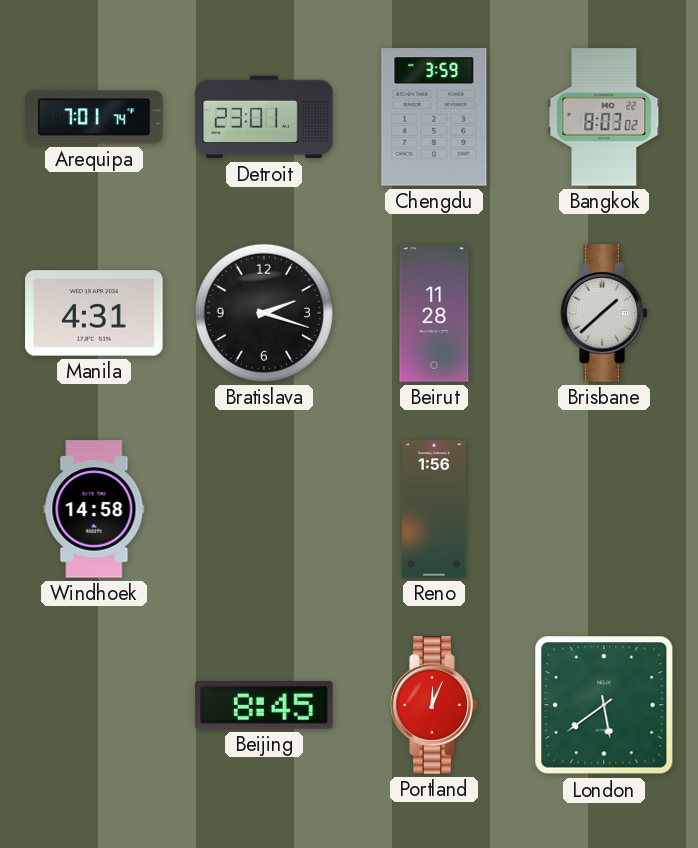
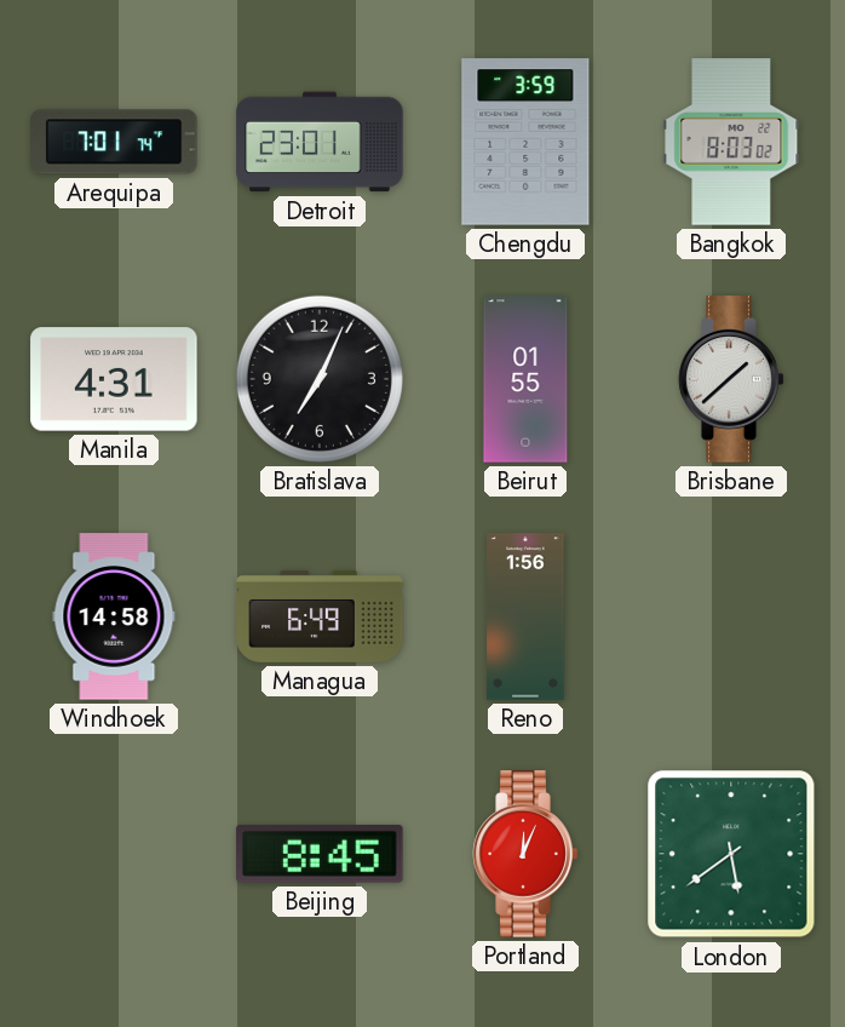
Bratislava: 2:18 -> 7:04 (320, 379)
Beirut: 11:28 -> 01:55 (525, 379)
Managua: none -> 6:49 (320, 616)
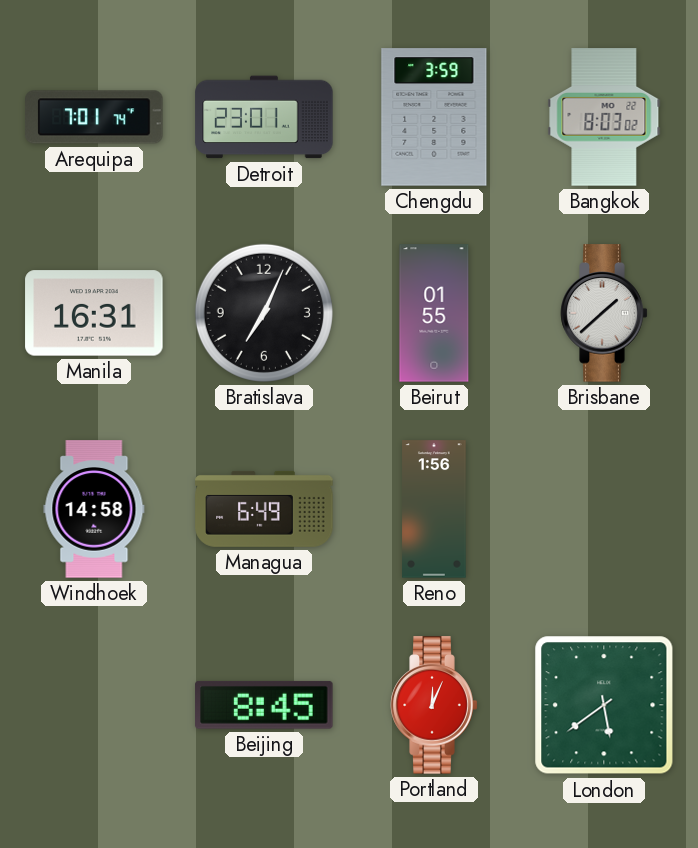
Manila: 4:31 -> 16:31 (94, 313)
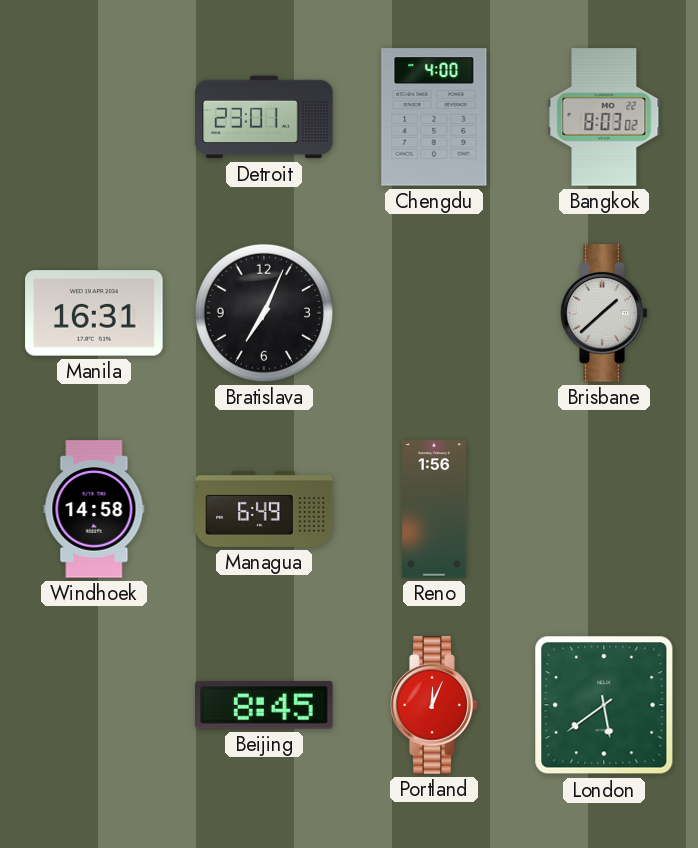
Arequipa: 7:01 -> none (94, 117)
Chengdu: 3:59 -> 4:00 (434, 117)
Beirut: 01:55 -> none (434, 313)
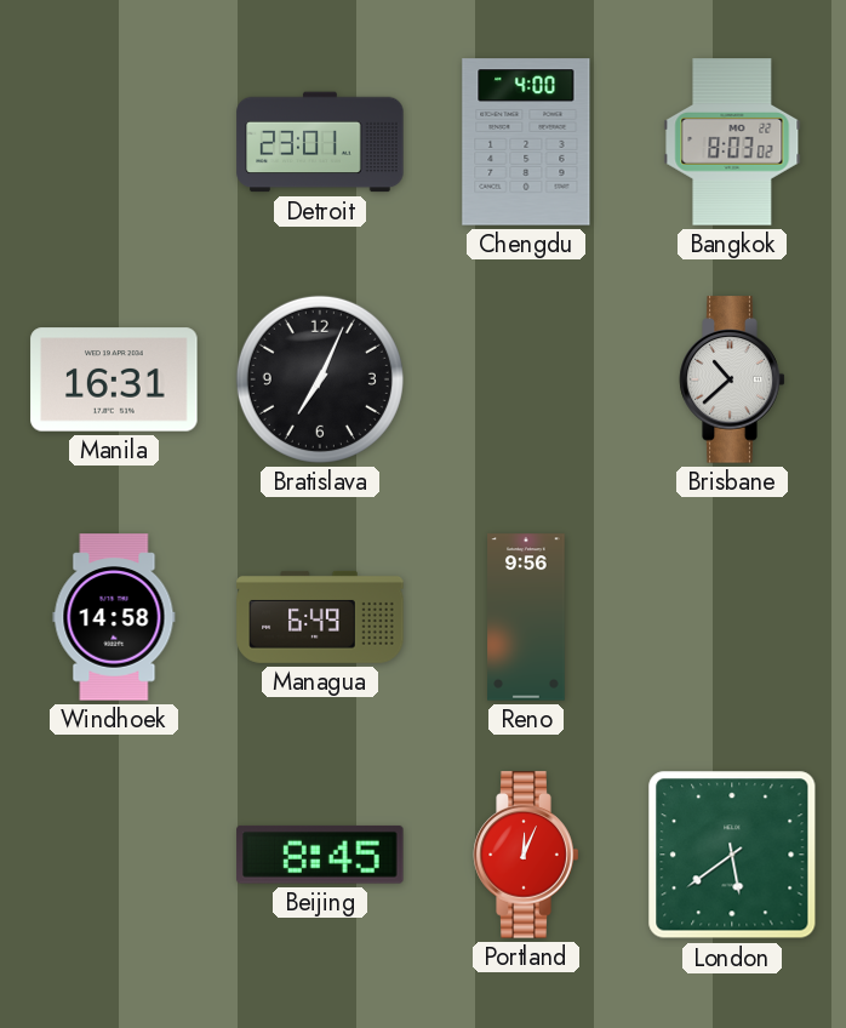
Brisbane: 1:38 -> 10:38 (732, 379)
Reno: 1:56 -> 9:56 (526, 617)
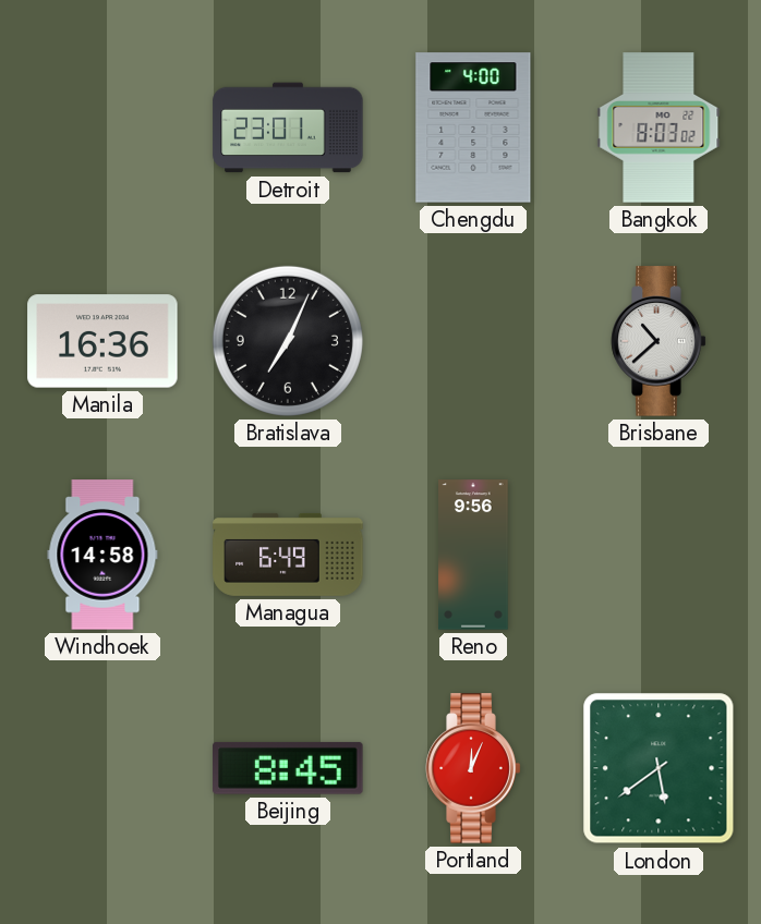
Manila: 16:31 -> 16:36 (102, 341)
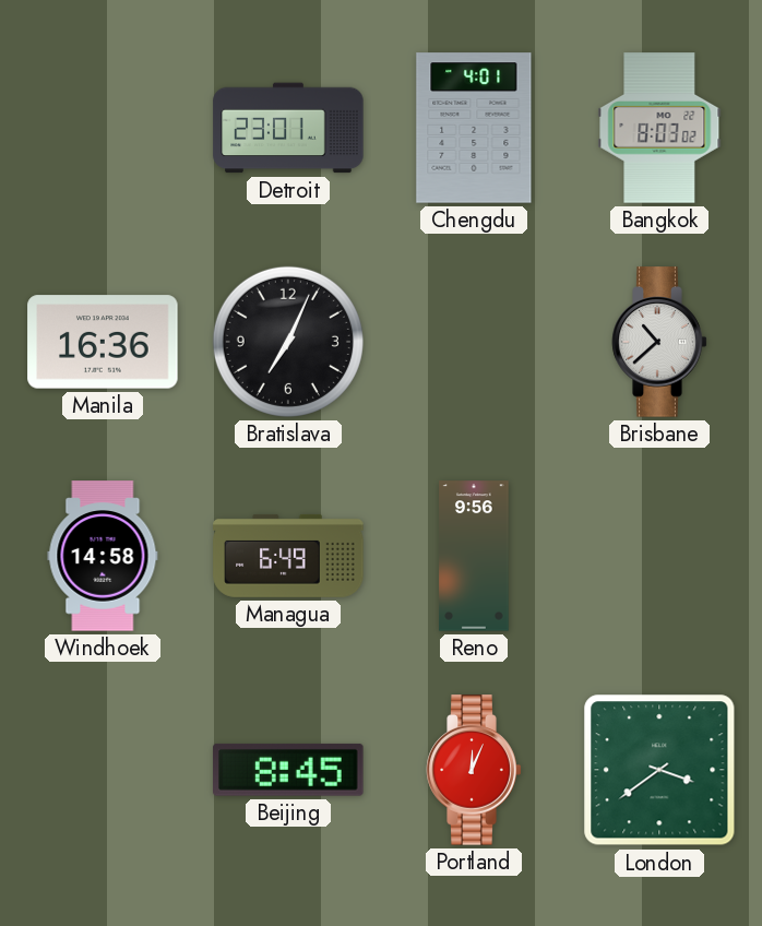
Chengdu: 4:00 -> 4:01 (474, 128)
London: 5:39 -> 3:39 (659, 770)
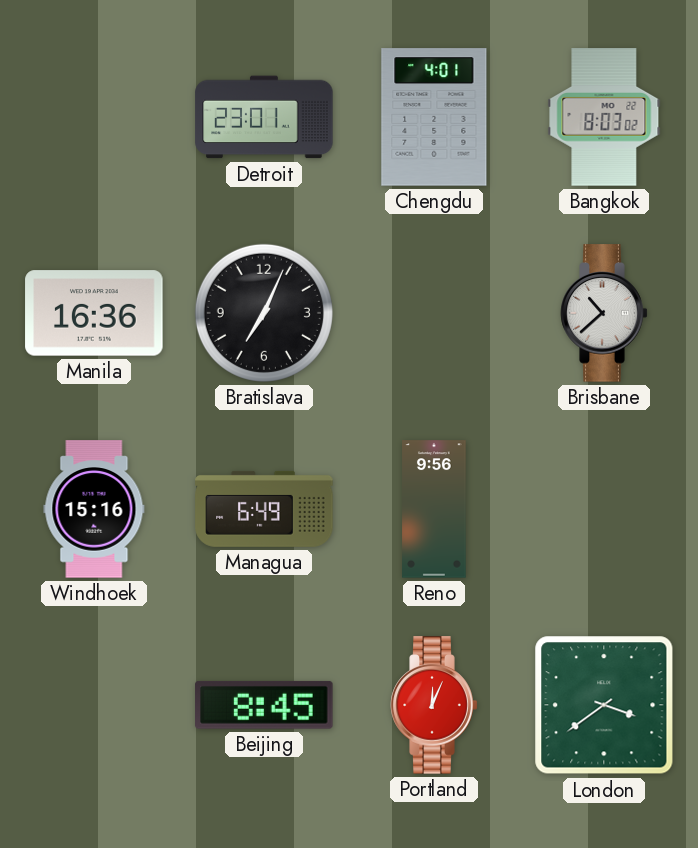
Windhoek: 14:58 -> 15:16 (94, 509)
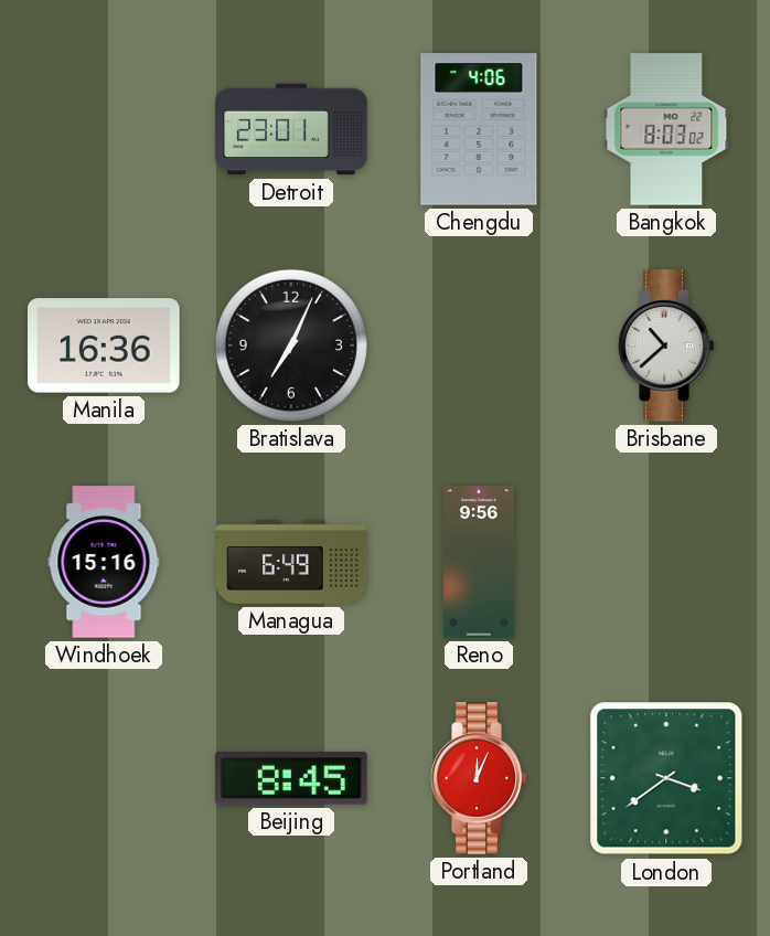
Chengdu: 4:01 -> 4:06 (479, 129)
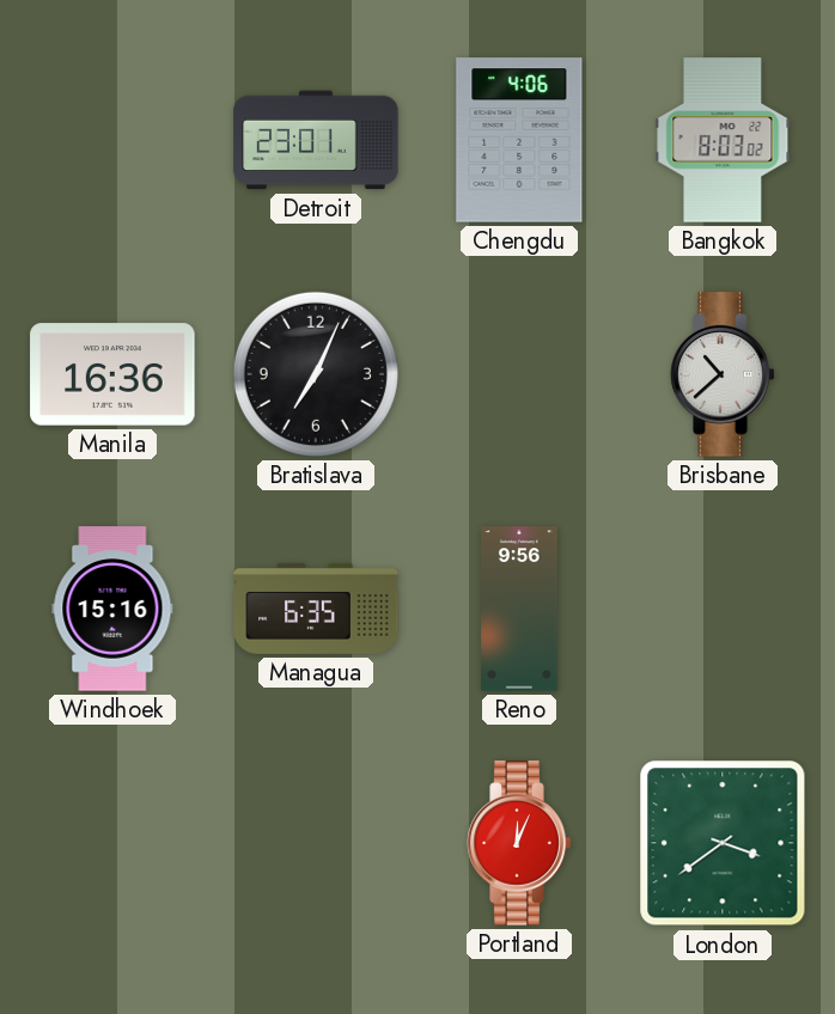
Managua: 6:49 -> 6:35 (316, 609)
Beijing: 8:45 -> none (291, 778)
